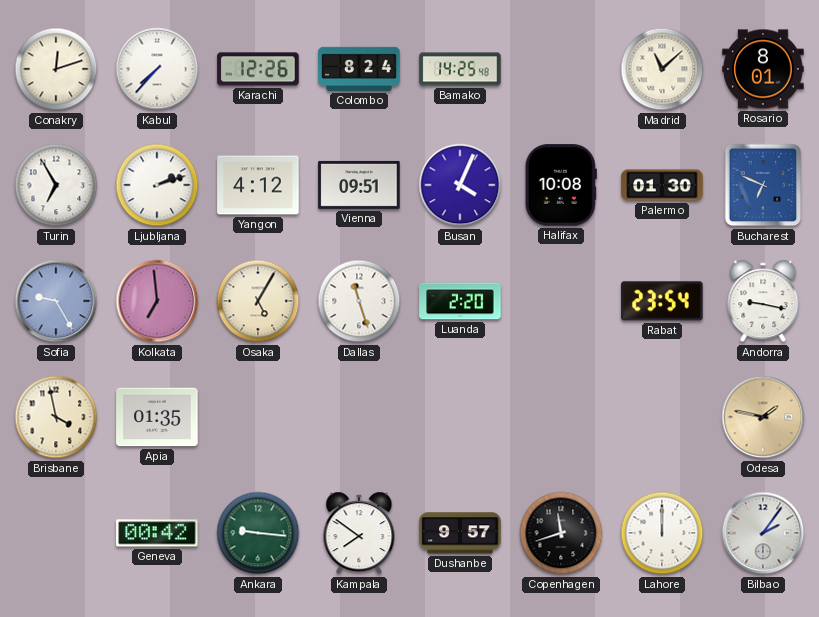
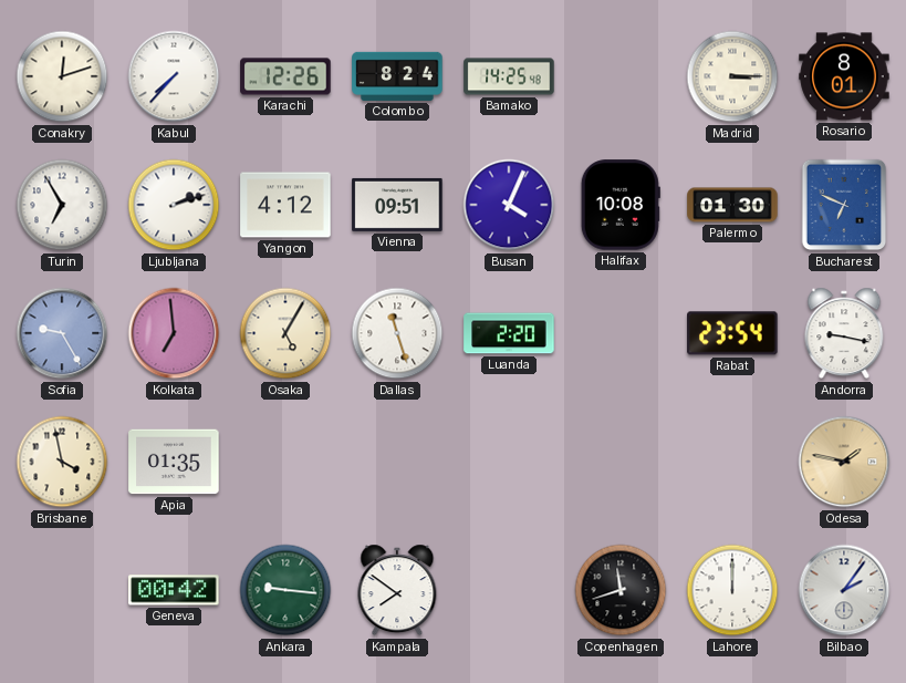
Madrid: 11:08 -> 3:15 (732, 76)
Dushanbe: 9:57 -> none (460, 533)
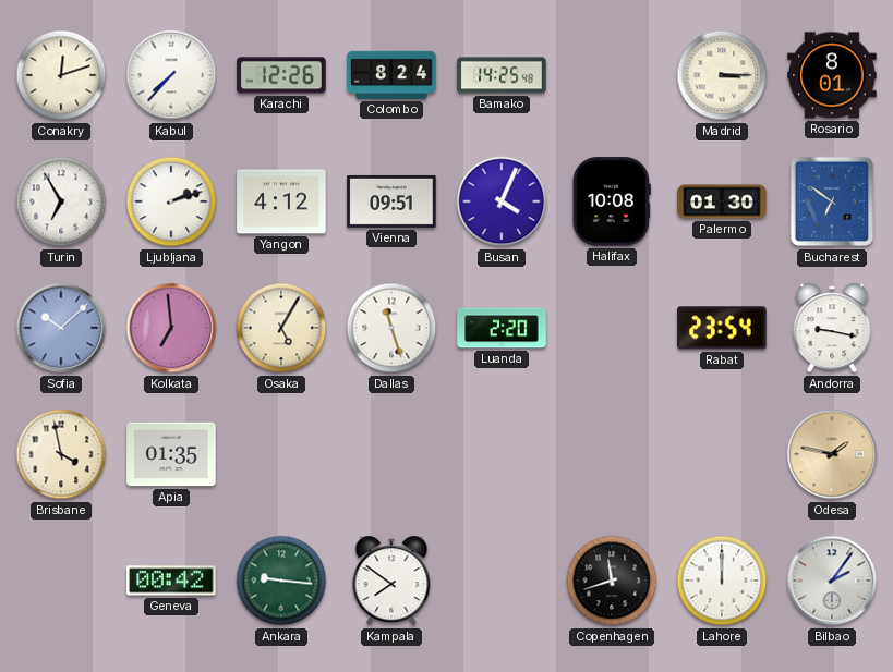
Bucharest: 6:49 -> 6:51 (832, 201)
Sofia: 9:25 -> 10:08 (61, 328)
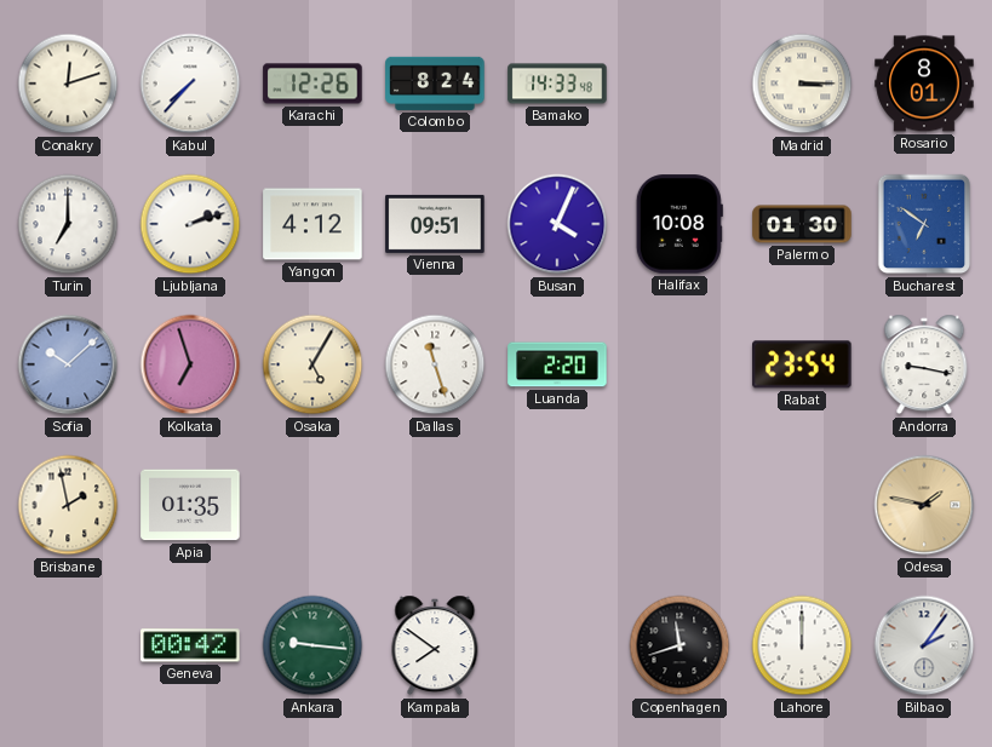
Bamako: 14:25 -> 14:33 (557, 84)
Turin: 6:55 -> 7:00 (68, 224)
Kolkata: 6:59 -> 6:57 (190, 364)
Brisbane: 3:58 -> 1:58 (68, 505)
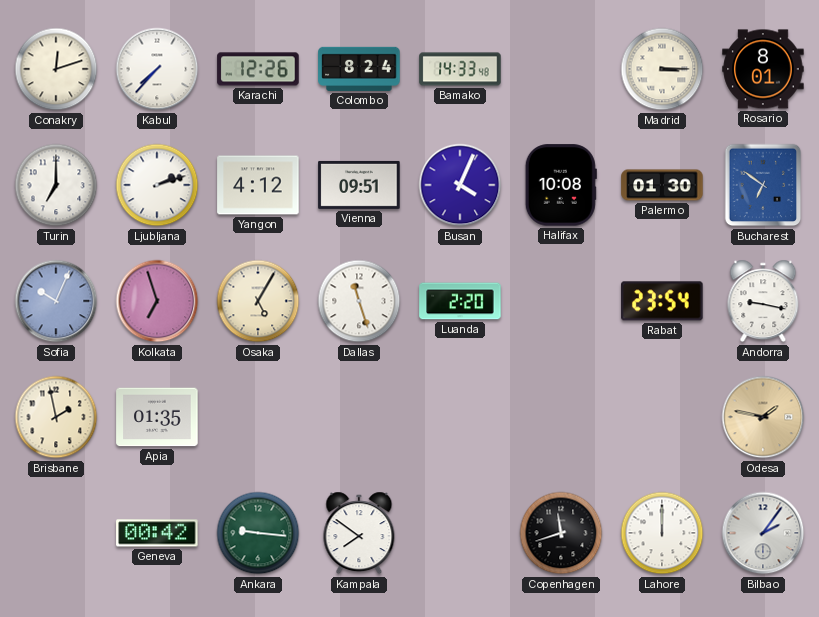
Sofia: 10:08 -> 10:04 (56, 301)
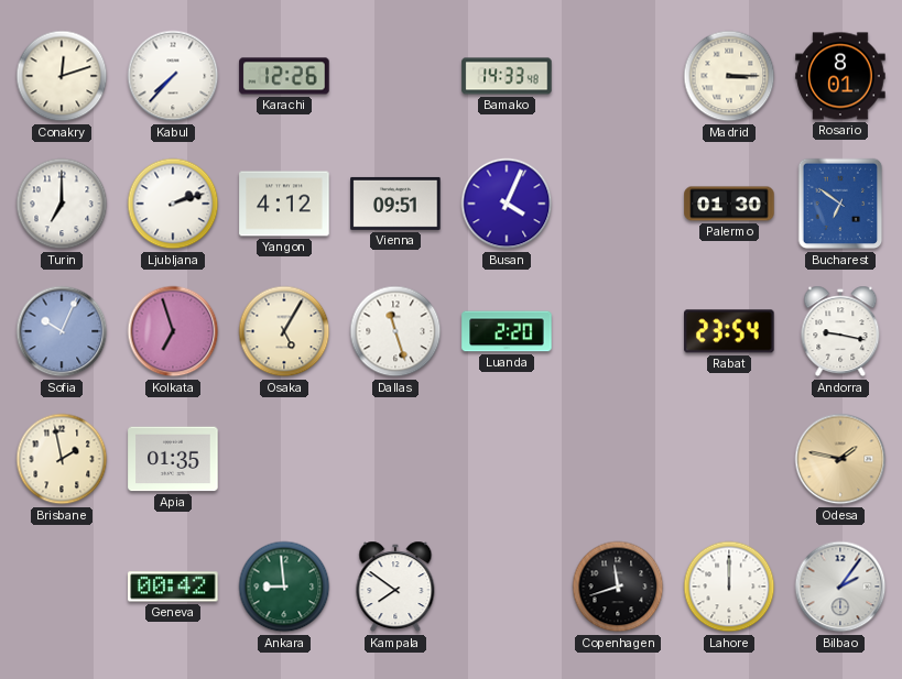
Colombo: 8:24 -> none (359, 69)
Halifax: 10:08 -> none (561, 185)
Ankara: 9:16 -> 8:59 (284, 587)
